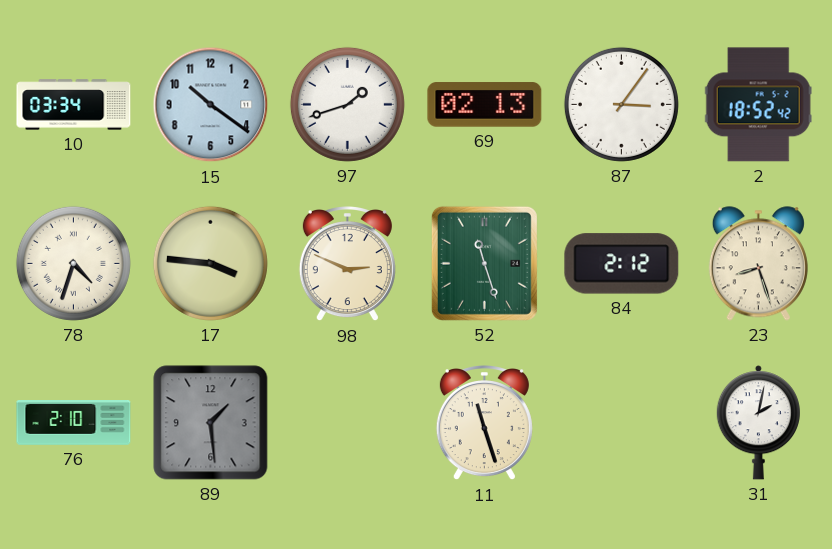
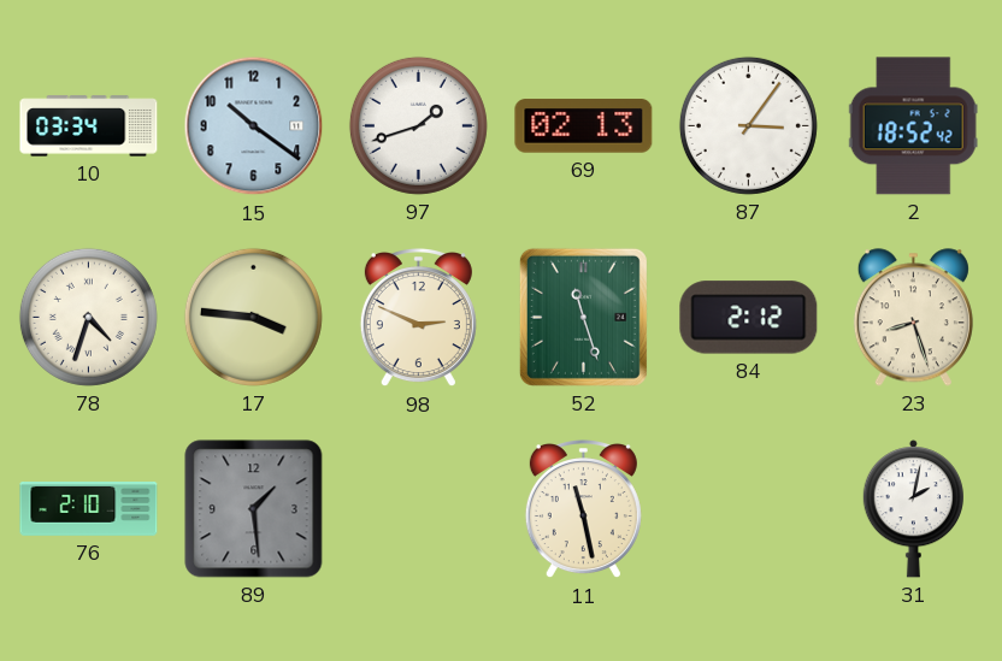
11: 11:27 -> 11:28 (583, 510)
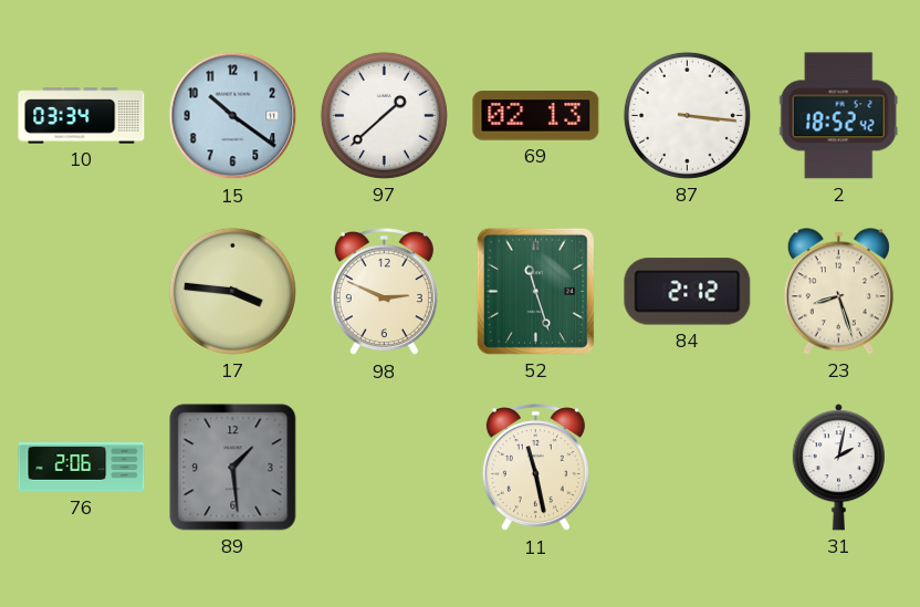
97: 1:42 -> 1:38 (384, 115)
87: 3:06 -> 3:16 (687, 115)
78: 4:33 -> none (88, 317)
76: 2:10 -> 2:06 (82, 468)
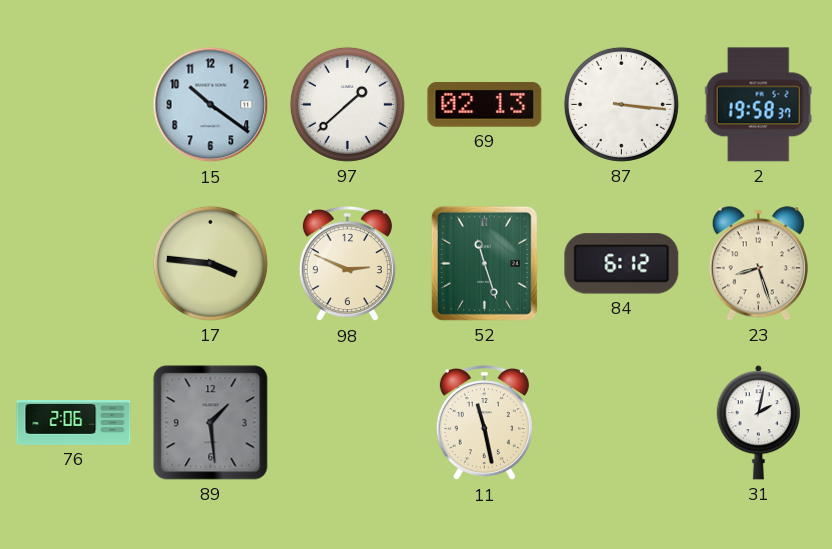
10: 03:34 -> none (82, 116)
2: 18:52 -> 19:58 (758, 105)
84: 2:12 -> 6:12 (622, 264)
